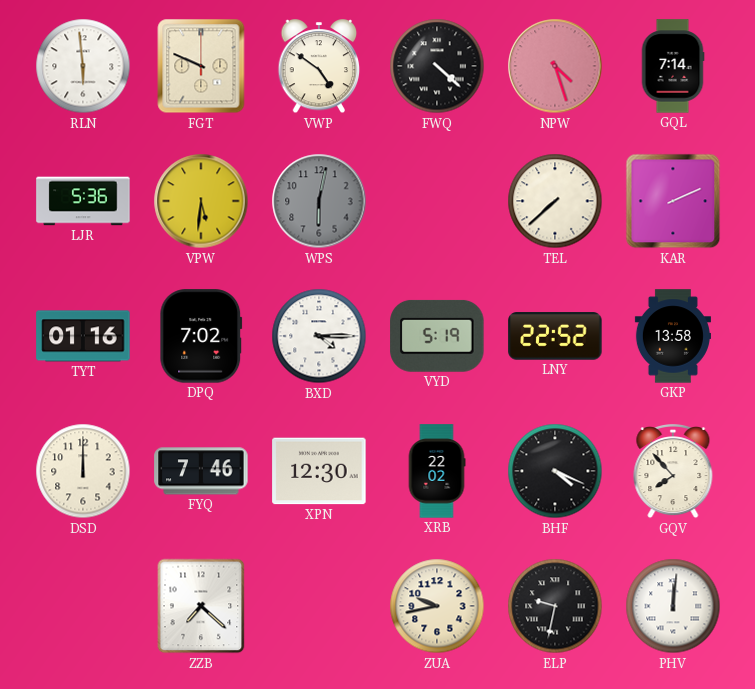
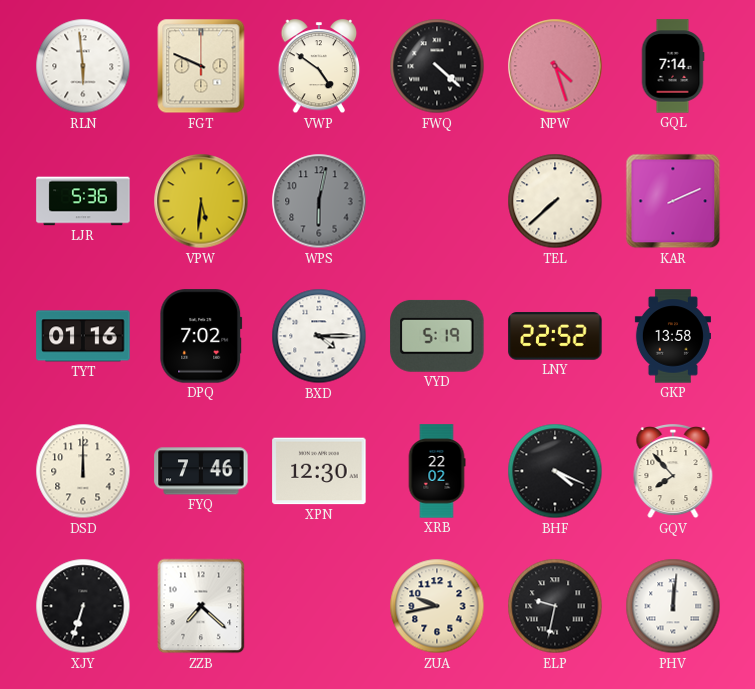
XJY: none -> 6:33 (83, 606)
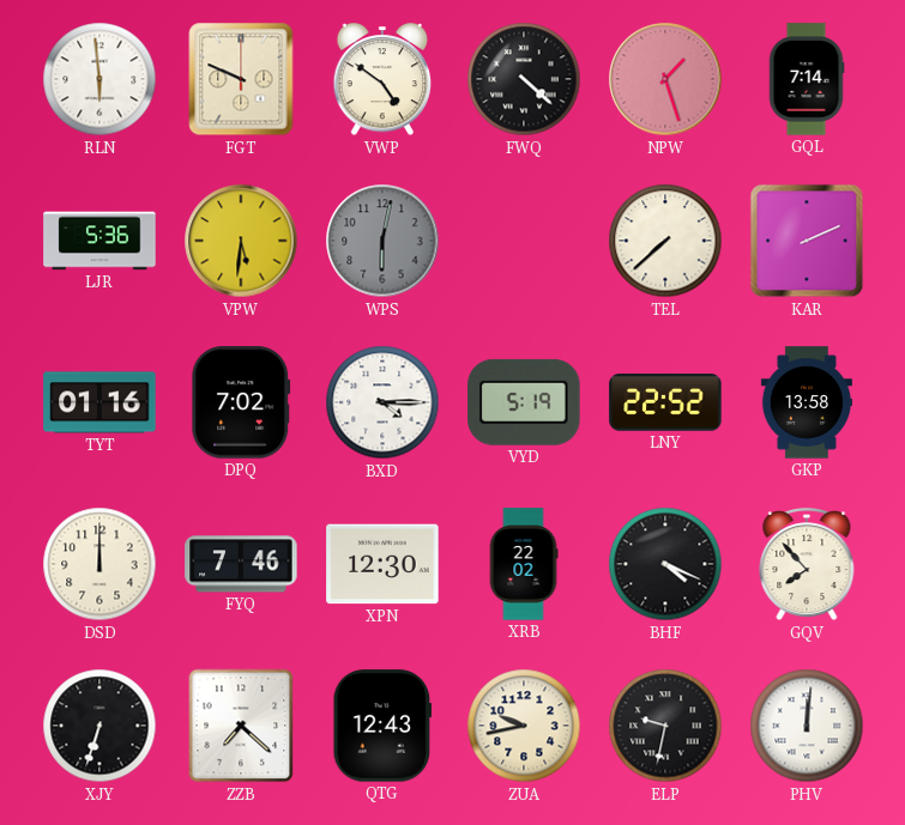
NPW: 4:27 -> 1:27 (665, 79)
QTG: none -> 12:43 (382, 726)
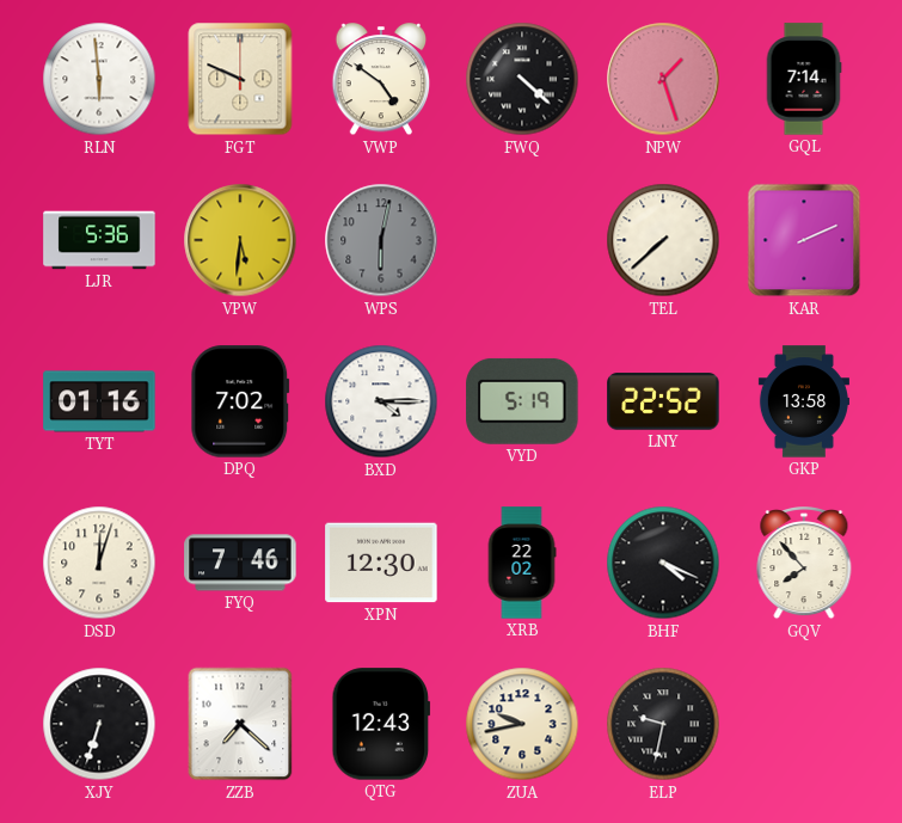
DSD: 12:00 -> 12:03 (99, 563)
PHV: 12:01 -> none (807, 726)
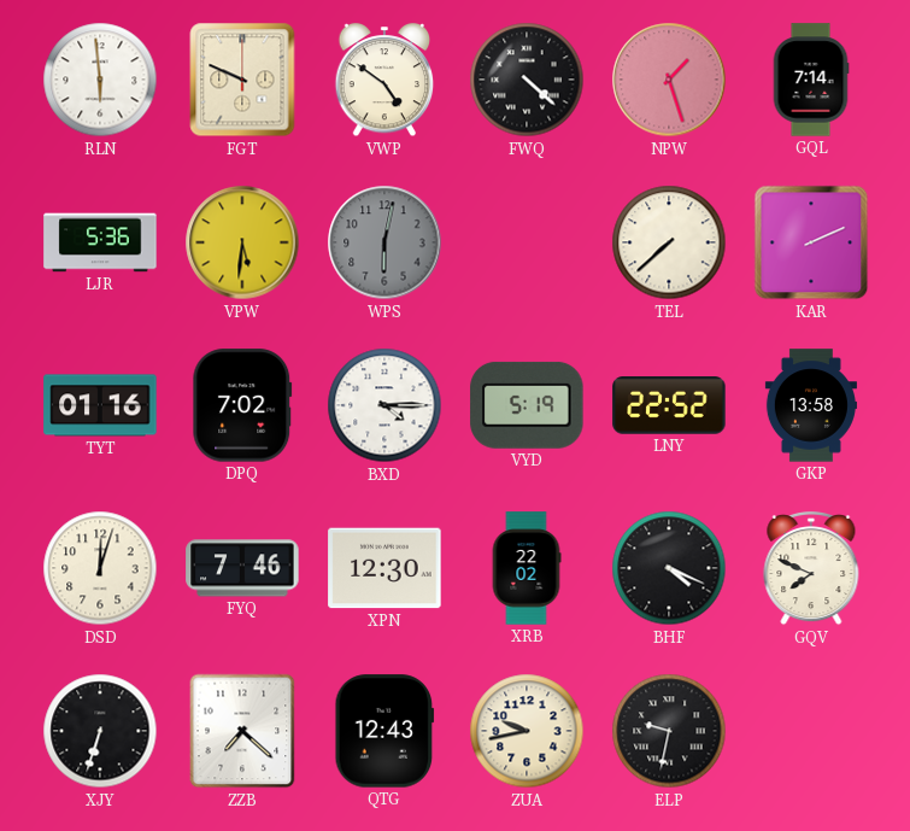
GQV: 7:53 -> 7:49 (811, 569)
